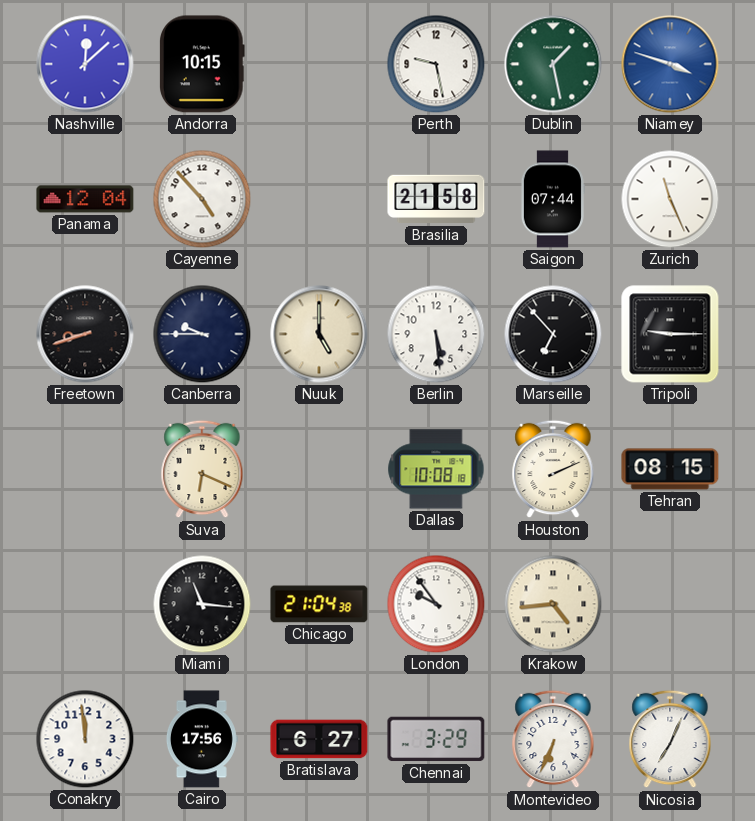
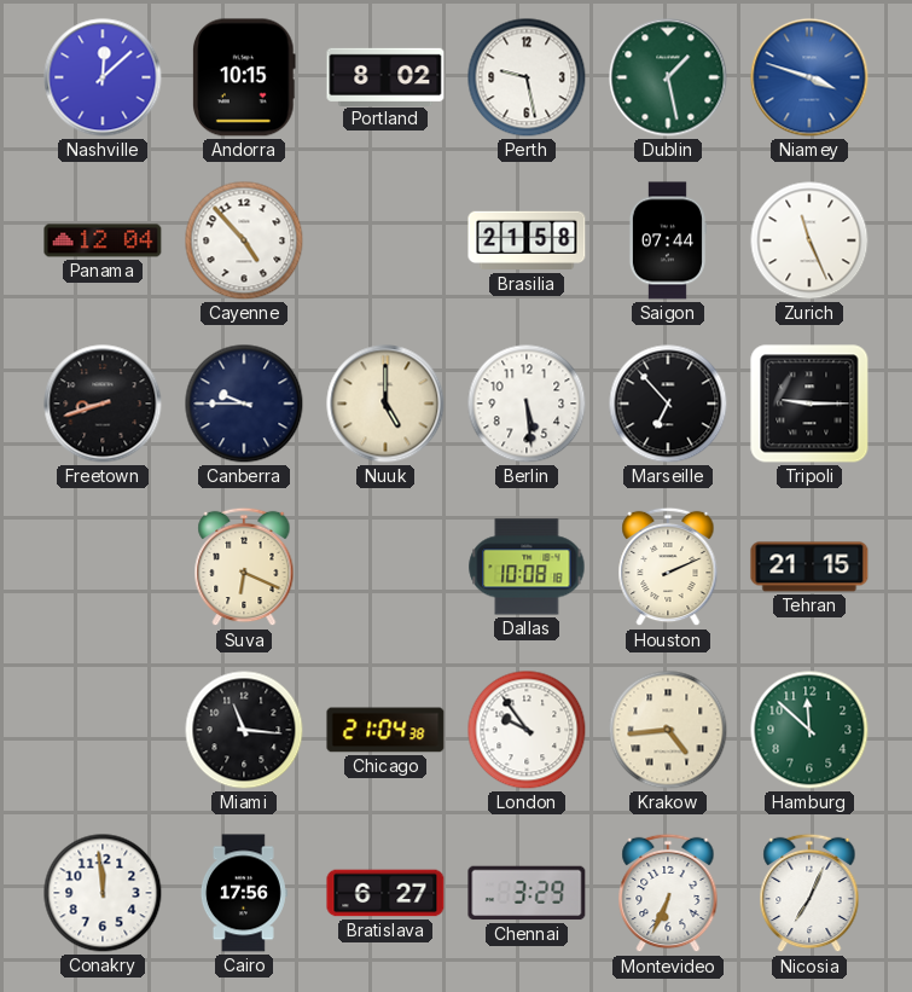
Portland: none -> 8:02 (385, 76)
Tehran: 08:15 -> 21:15 (809, 567)
Hamburg: none -> 11:52 (809, 730)
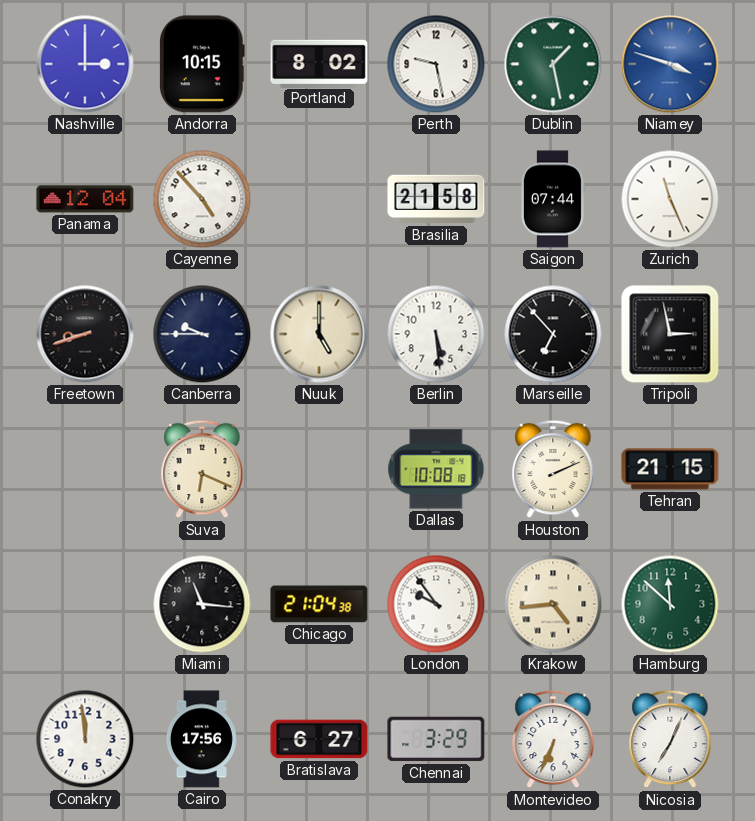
Nashville: 12:08 -> 3:00 (85, 64)
Tripoli: 9:15 -> 2:58 (670, 334)
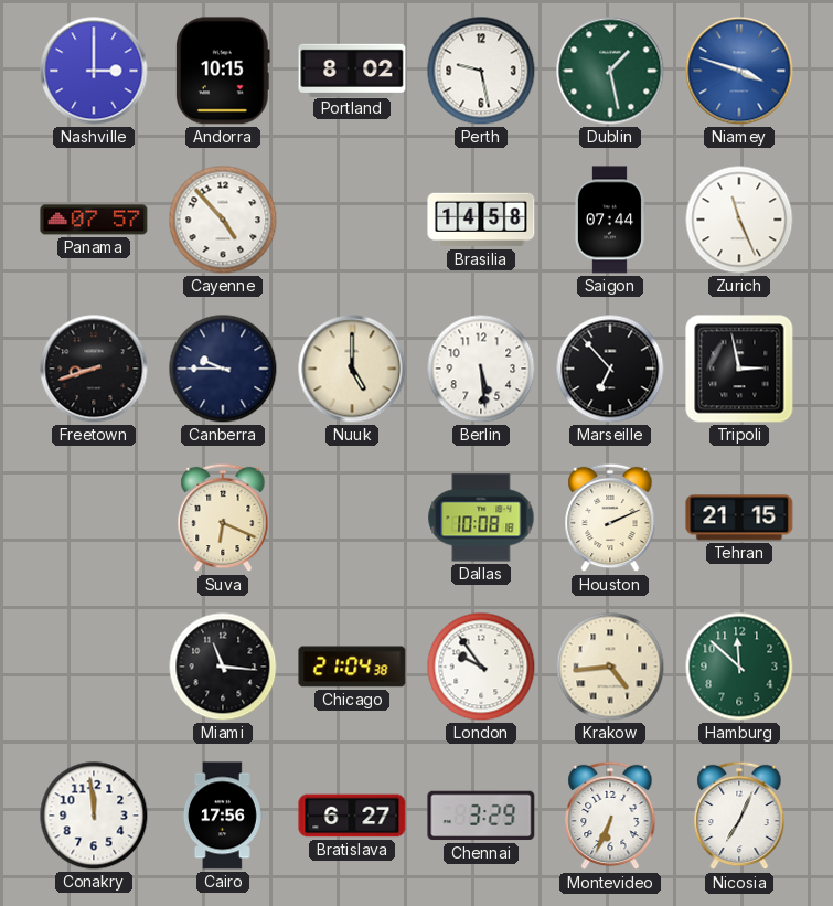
Panama: 12:04 -> 07:57 (94, 220)
Brasilia: 21:58 -> 14:58 (481, 220)
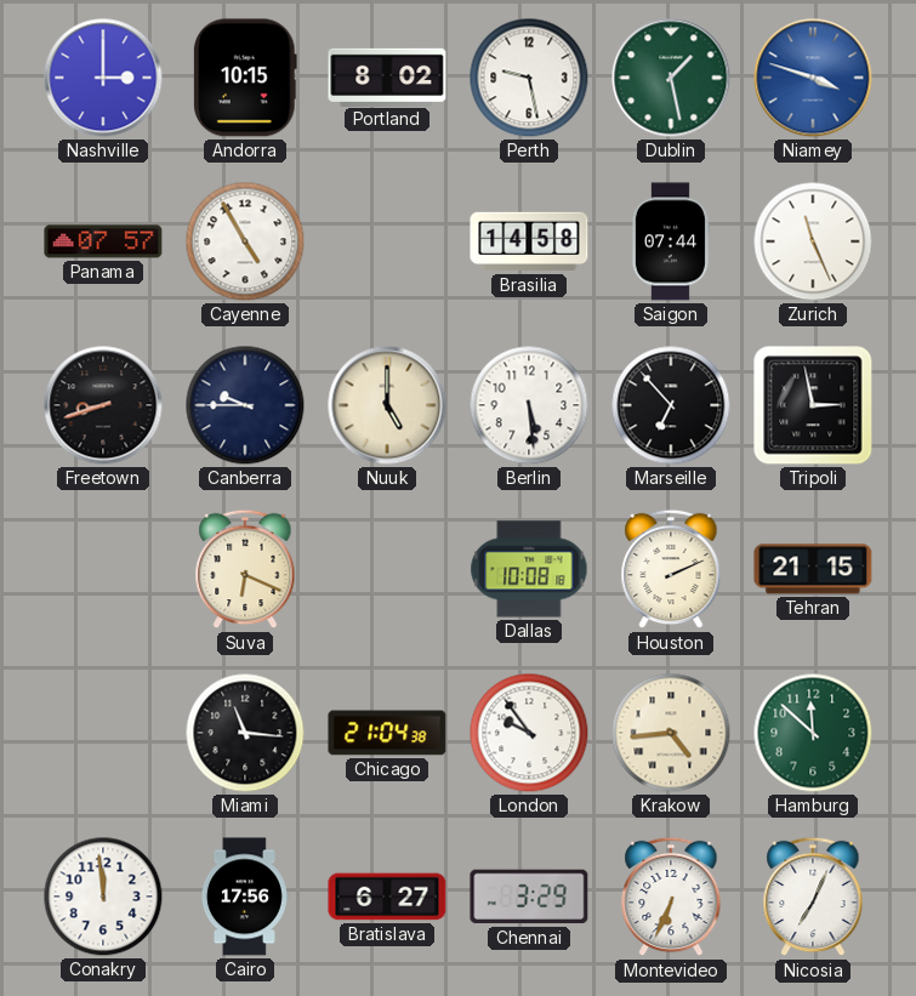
Cayenne: 4:53 -> 4:55 (245, 241)
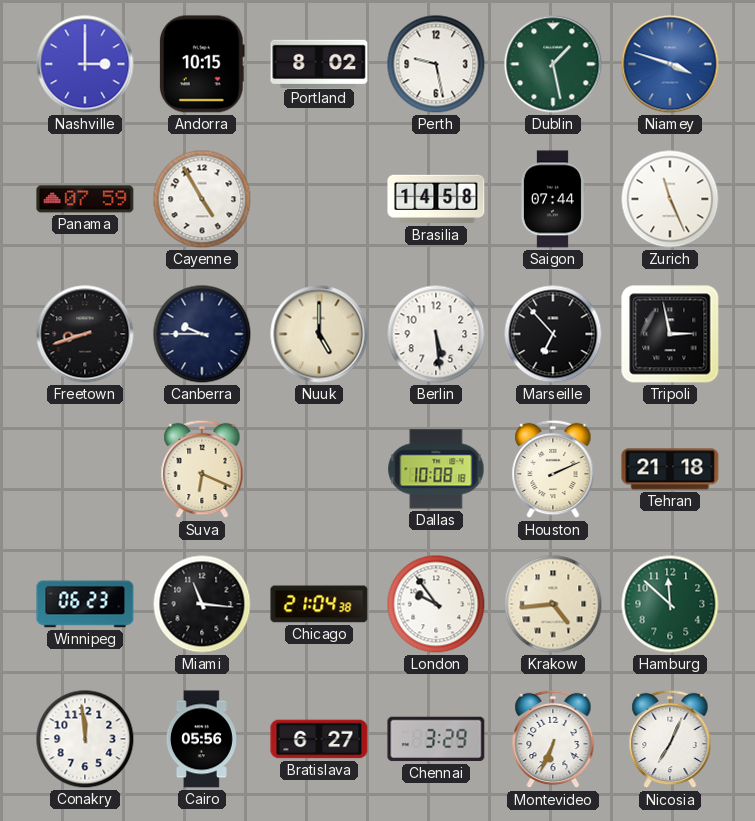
Panama: 07:57 -> 07:59 (85, 199)
Tehran: 21:15 -> 21:18 (670, 469)
Winnipeg: none -> 06:23 (85, 604)
Cairo: 17:56 -> 05:56 (202, 739)
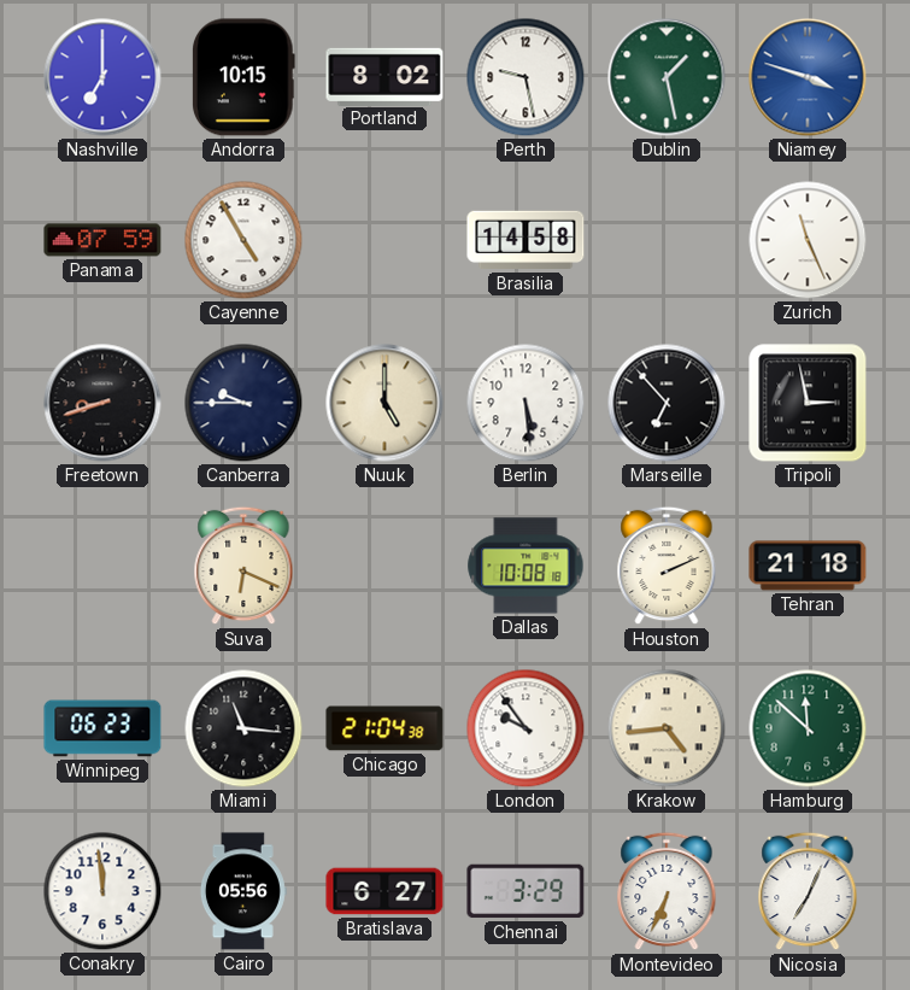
Nashville: 3:00 -> 7:00 (102, 77)
Saigon: 07:44 -> none (552, 199)
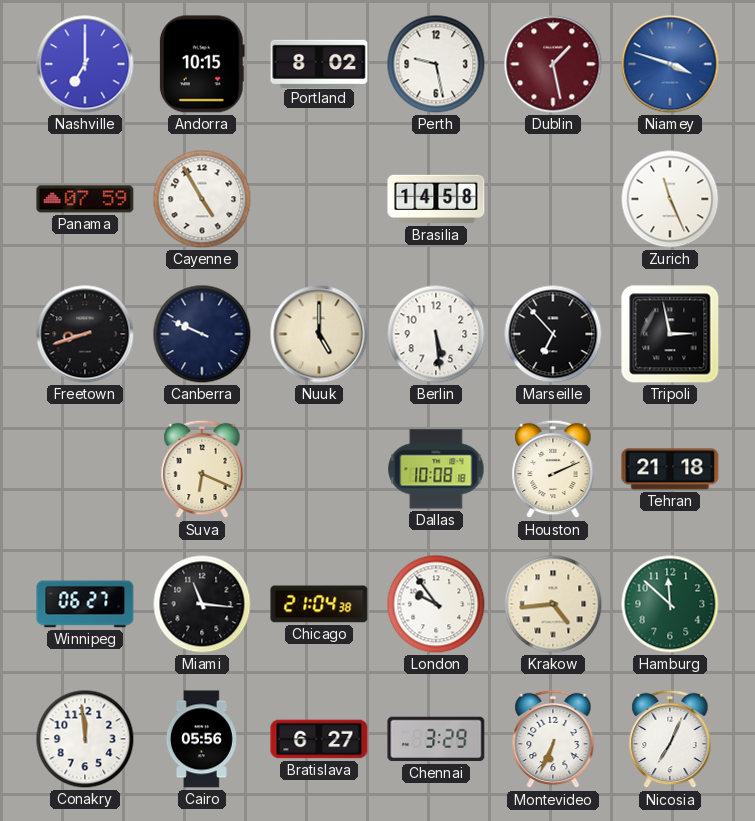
Dublin dial: green -> burgundy (553, 64)
Canberra: 9:45 -> 9:49 (202, 334)
Winnipeg: 06:23 -> 06:27 (85, 604)
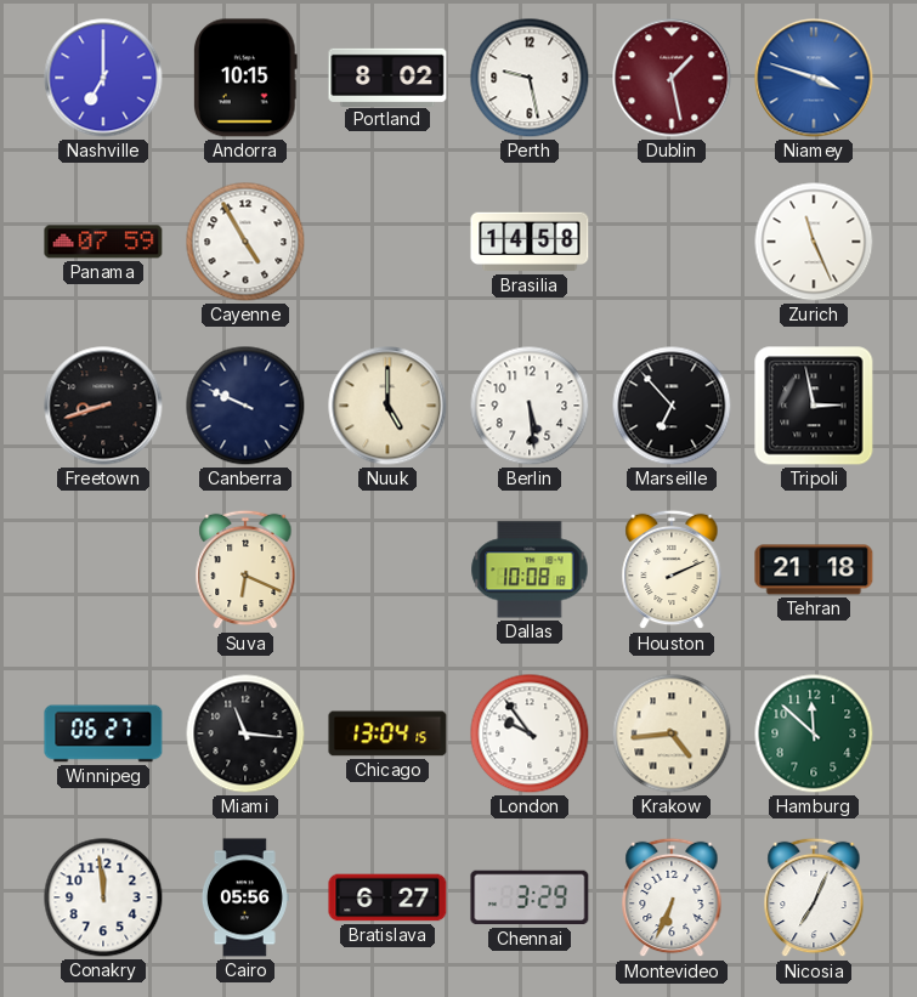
Chicago: 21:04 -> 13:04 (387, 733)
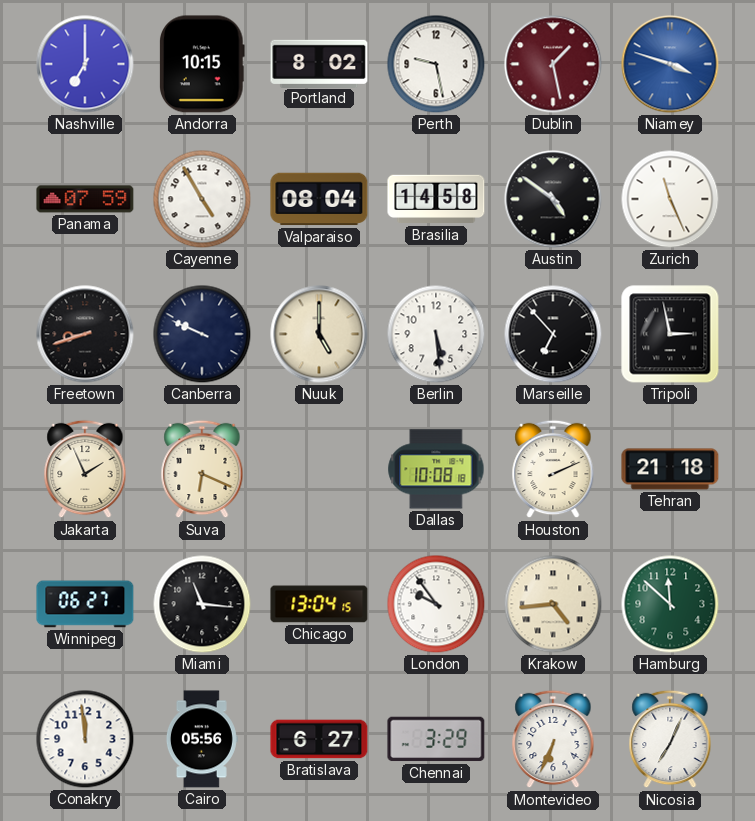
Valparaiso: none -> 08:04 (319, 199)
Austin: none -> 4:51 (553, 199)
Jakarta: none -> 1:56 (85, 469)
